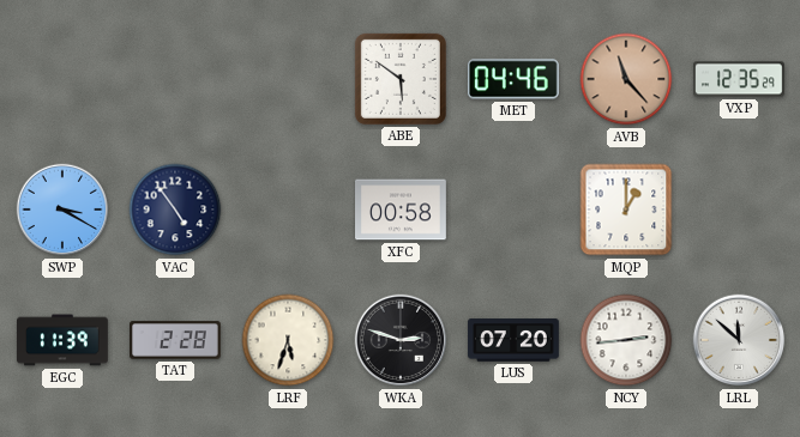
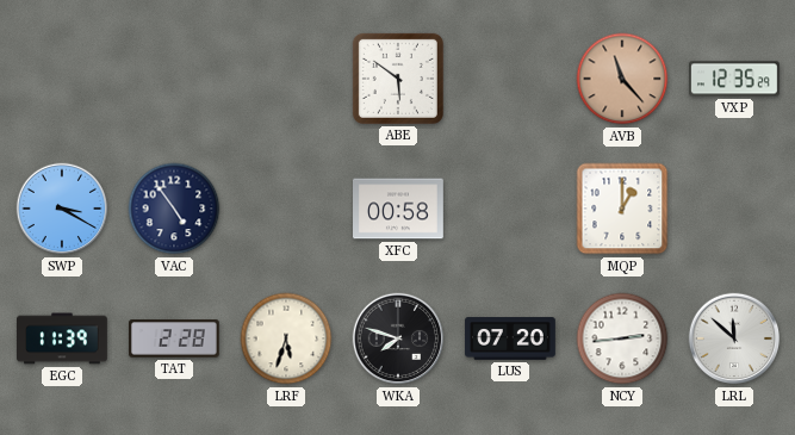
MET: 04:46 -> none (513, 79)
WKA: 2:48 -> 7:48 (398, 338)
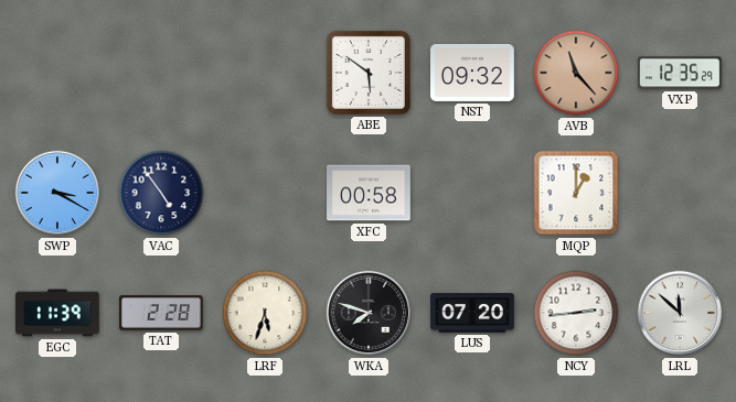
NST: none -> 09:32 (473, 73)
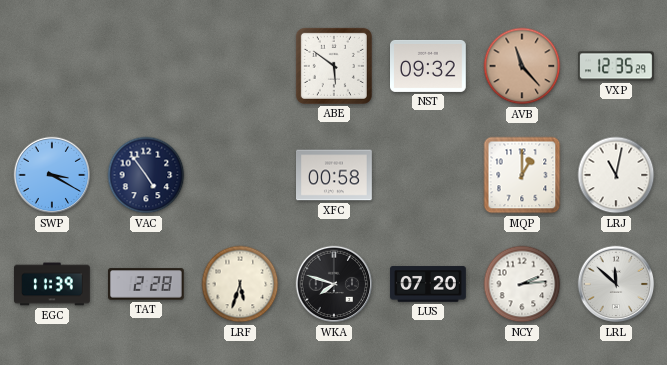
LRJ: none -> 11:02 (616, 175)
NCY: 2:44 -> 2:14 (522, 284)
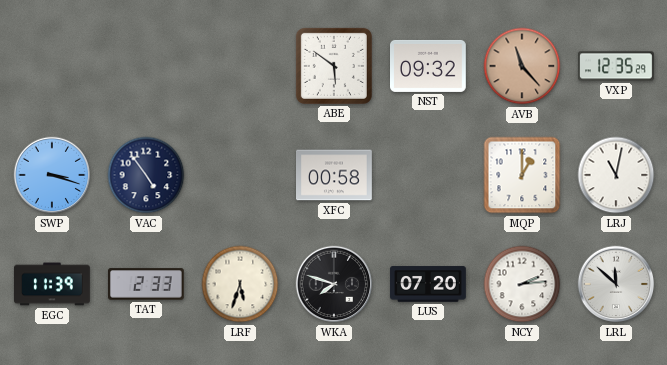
SWP: 3:20 -> 3:18 (52, 175)
TAT: 2:28 -> 2:33 (147, 284)
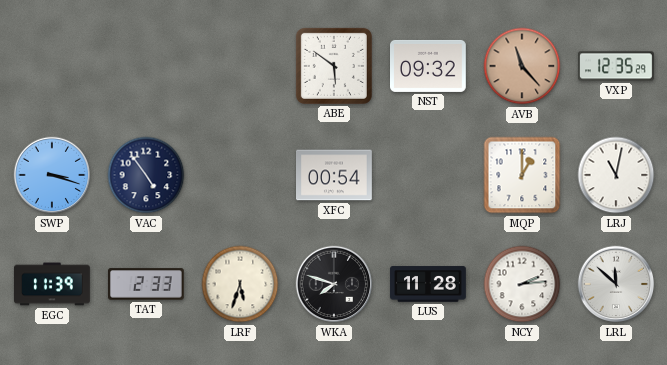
XFC: 00:58 -> 00:54 (335, 175)
LUS: 07:20 -> 11:28 (428, 284)
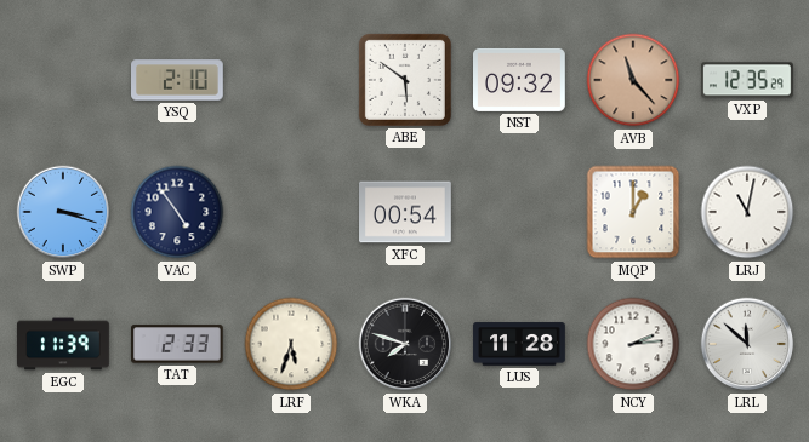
YSQ: none -> 2:10 (178, 80)
